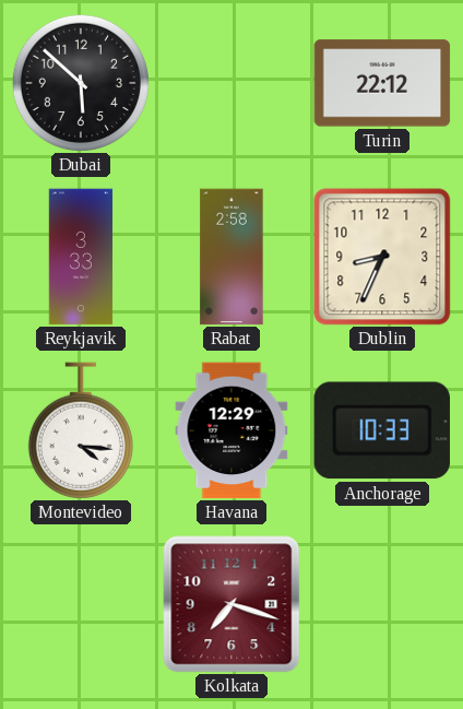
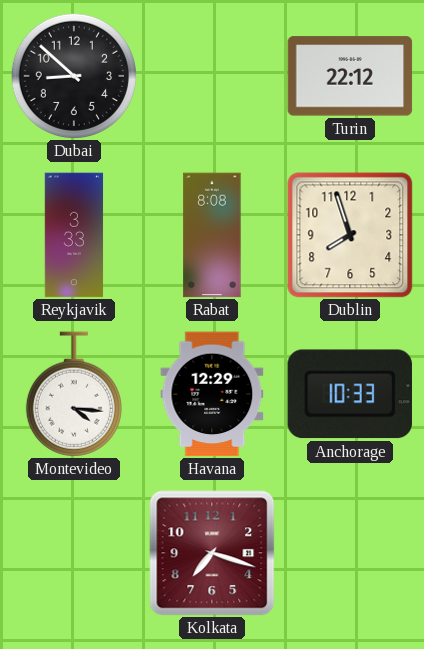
Dubai: 5:52 -> 8:52 (74, 76)
Rabat: 2:58 -> 8:08 (212, 235)
Dublin: 8:34 -> 7:57 (350, 235)
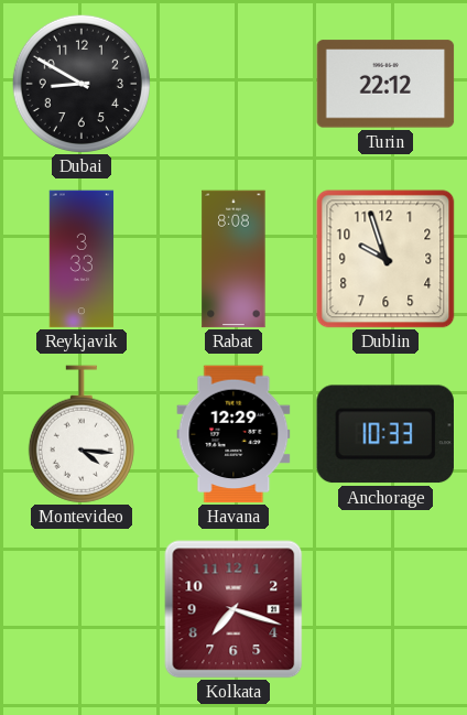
Dubai: 8:52 -> 8:50 (82, 84)
Dublin: 7:57 -> 9:57 (385, 259)
